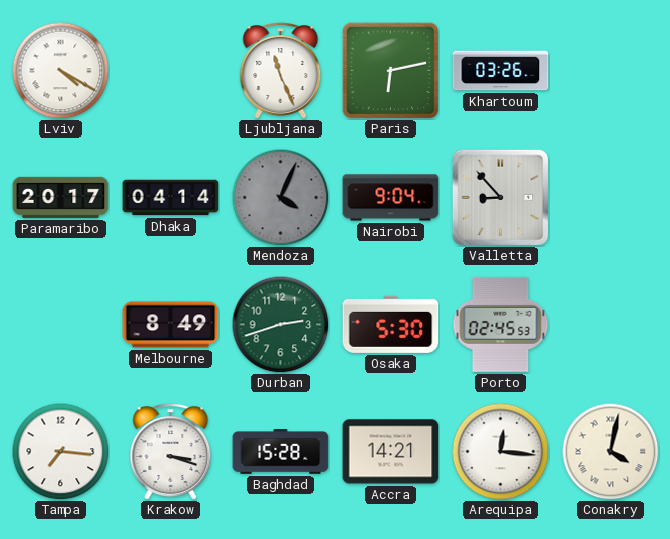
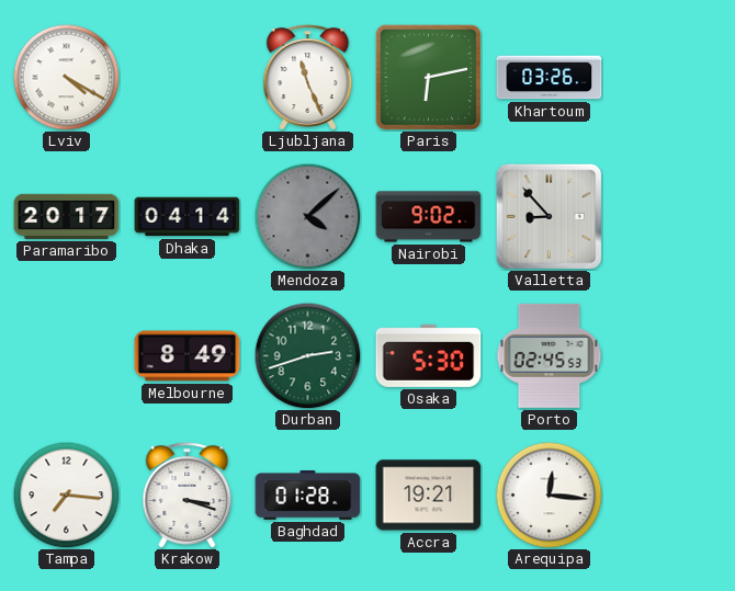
Mendoza: 4:04 -> 4:08 (307, 216)
Nairobi: 9:04 -> 9:02 (429, 217)
Baghdad: 15:28 -> 01:28 (308, 496)
Accra: 14:21 -> 19:21 (429, 496)
Conakry: 4:02 -> none (610, 451)
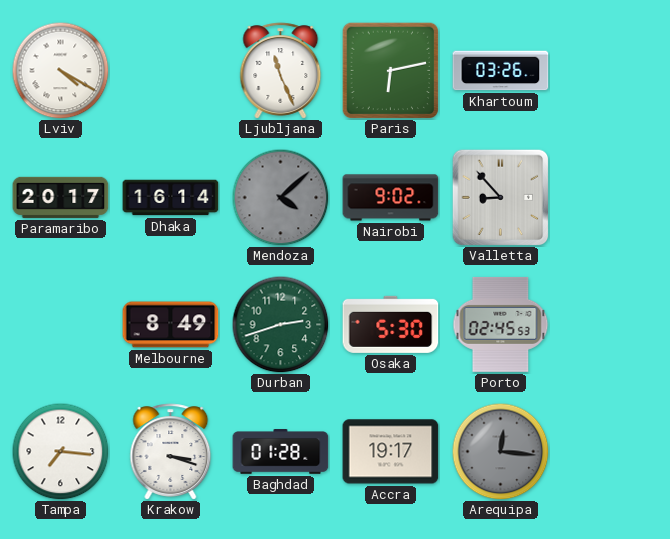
Dhaka: 04:14 -> 16:14 (171, 198)
Accra: 19:21 -> 19:17 (391, 452)
Arequipa dial: white -> grey (500, 451)
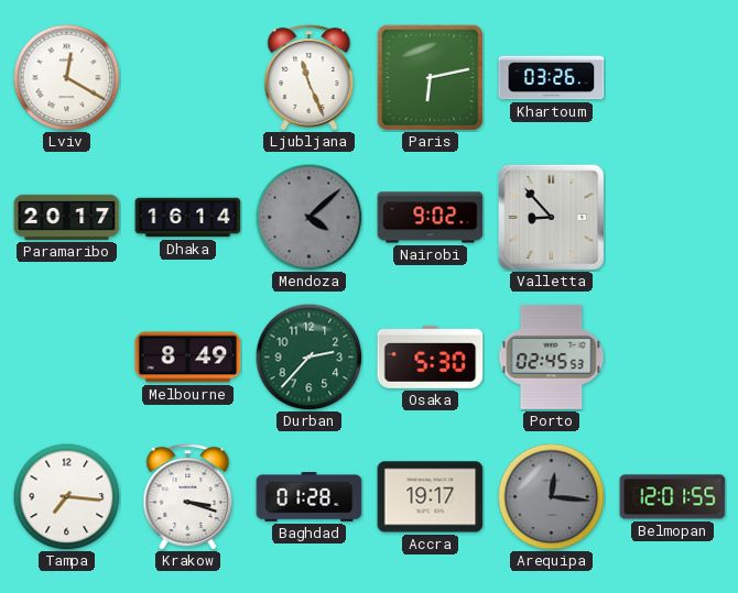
Lviv: 4:20 -> 12:20 (66, 77)
Durban: 2:42 -> 2:37 (308, 356)
Belmopan: none -> 12:01 (673, 497)
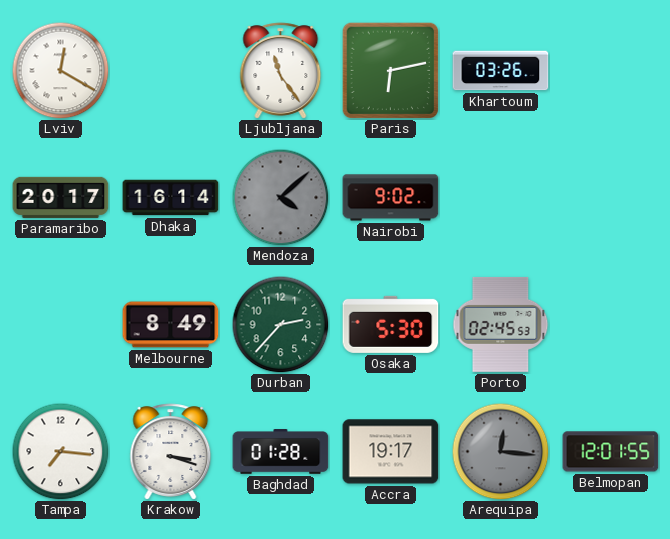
Ljubljana: 11:26 -> 11:24 (281, 71)
Valletta: 8:53 -> none (551, 217)
